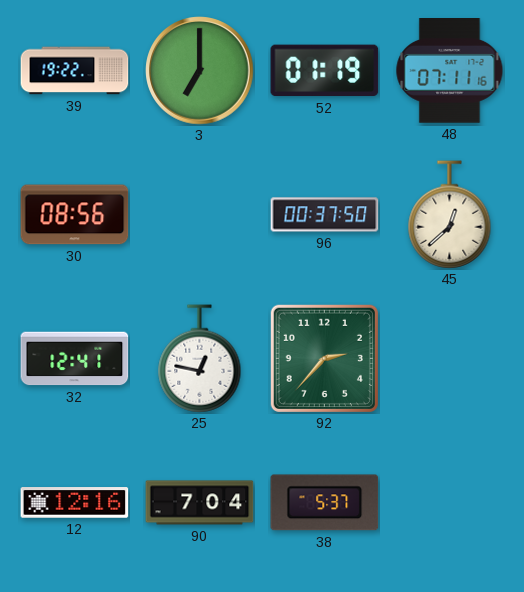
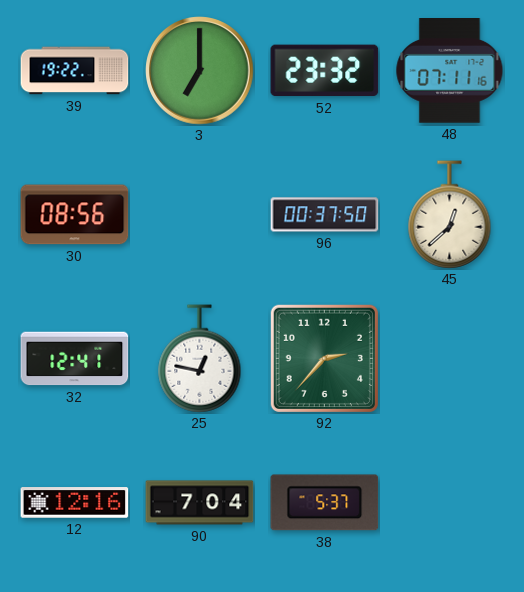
52: 01:19 -> 23:32 (325, 71)
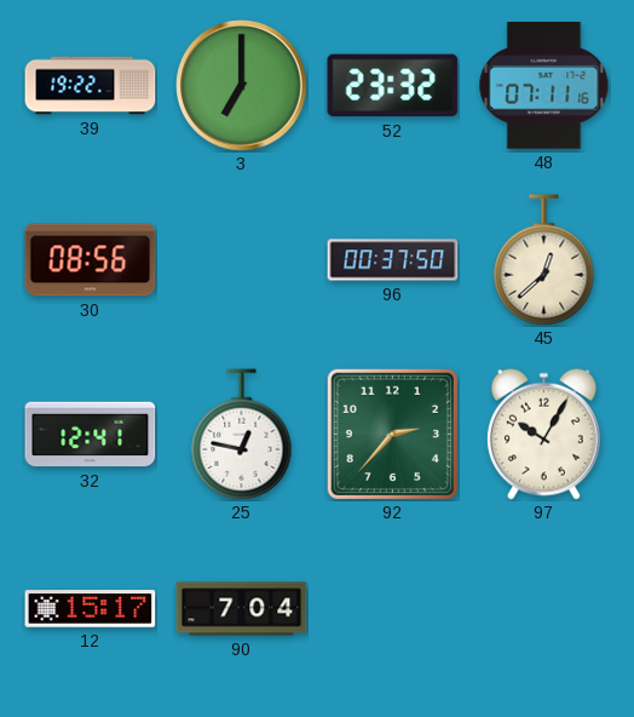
97: none -> 10:05 (543, 434)
12: 12:16 -> 15:17 (91, 609)
38: 5:37 -> none (325, 503)
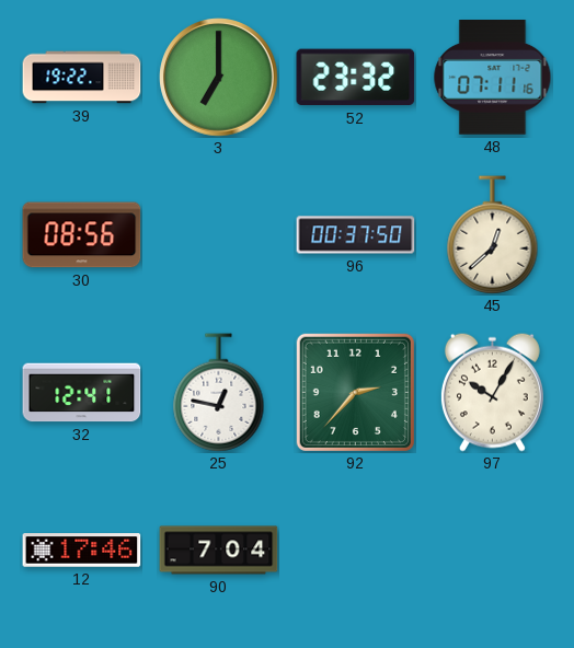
12: 15:17 -> 17:46 (82, 551)
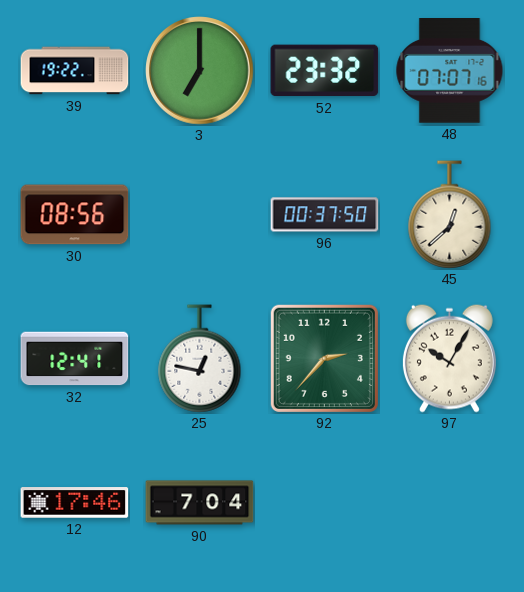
48: 07:11 -> 07:07 (450, 71)
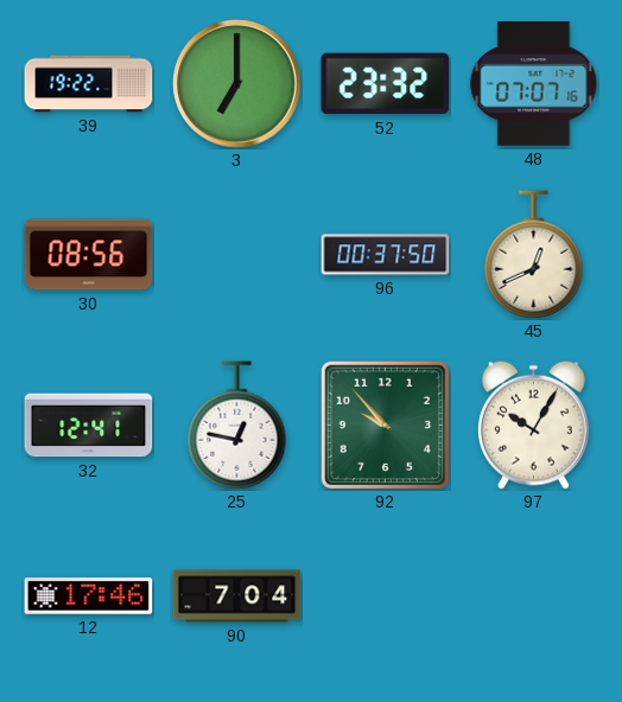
45: 12:38 -> 12:41 (534, 255)
92: 2:37 -> 9:53 (385, 425)
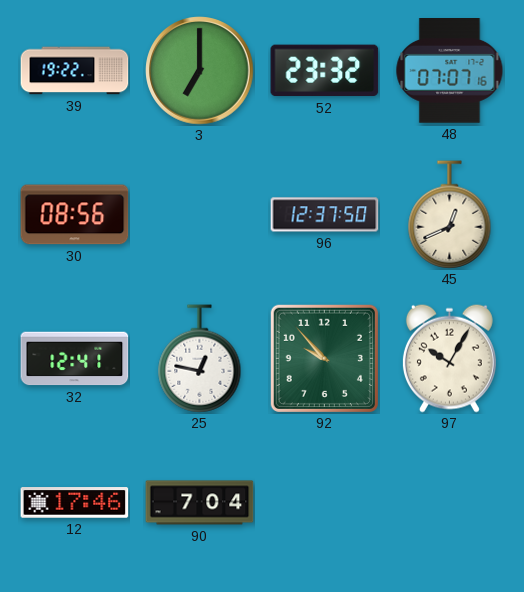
96: 00:37 -> 12:37 (325, 215)
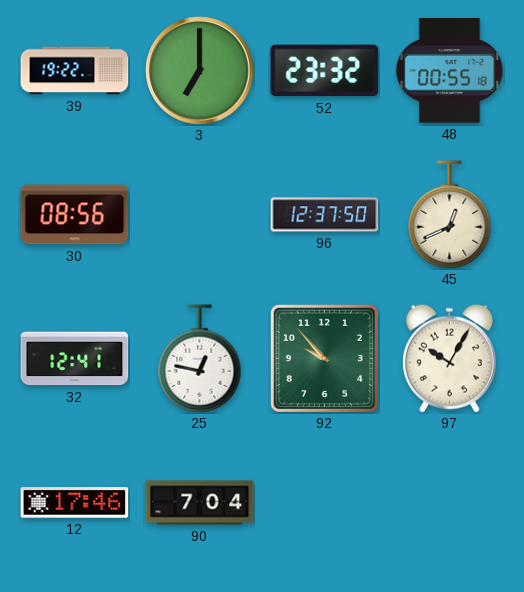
48: 07:07 -> 00:55 (450, 71)
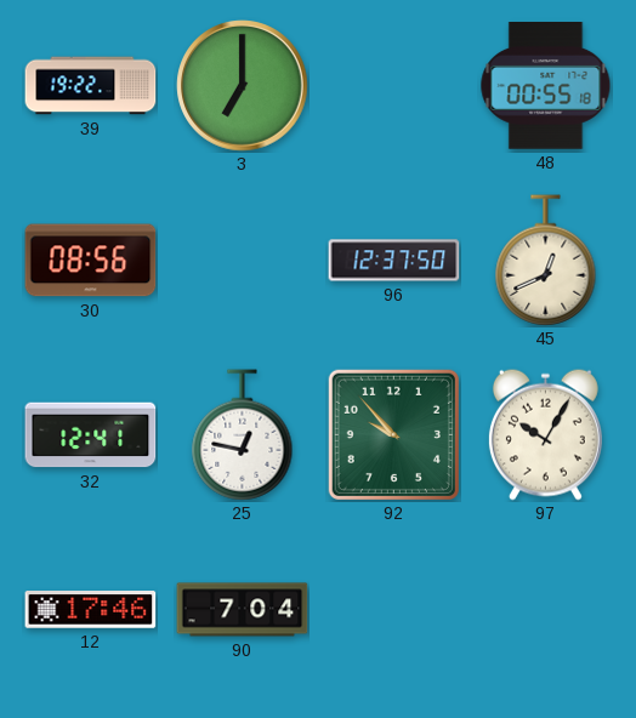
52: 23:32 -> none (325, 71)
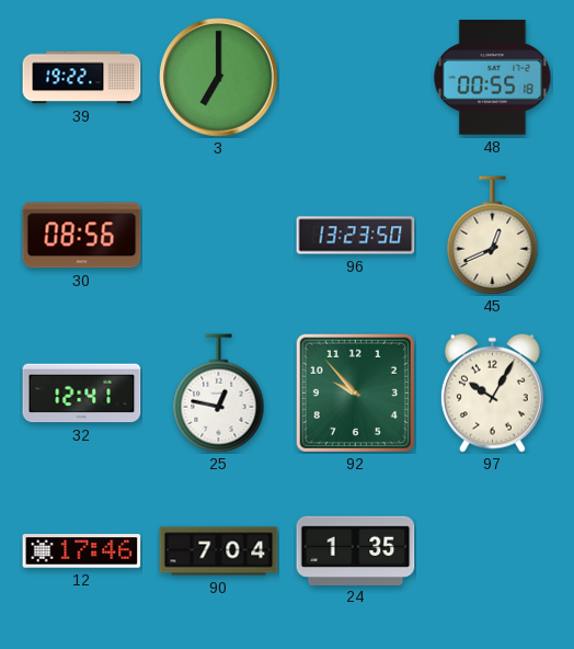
96: 12:37 -> 13:23 (356, 236)
24: none -> 1:35 (356, 550)
